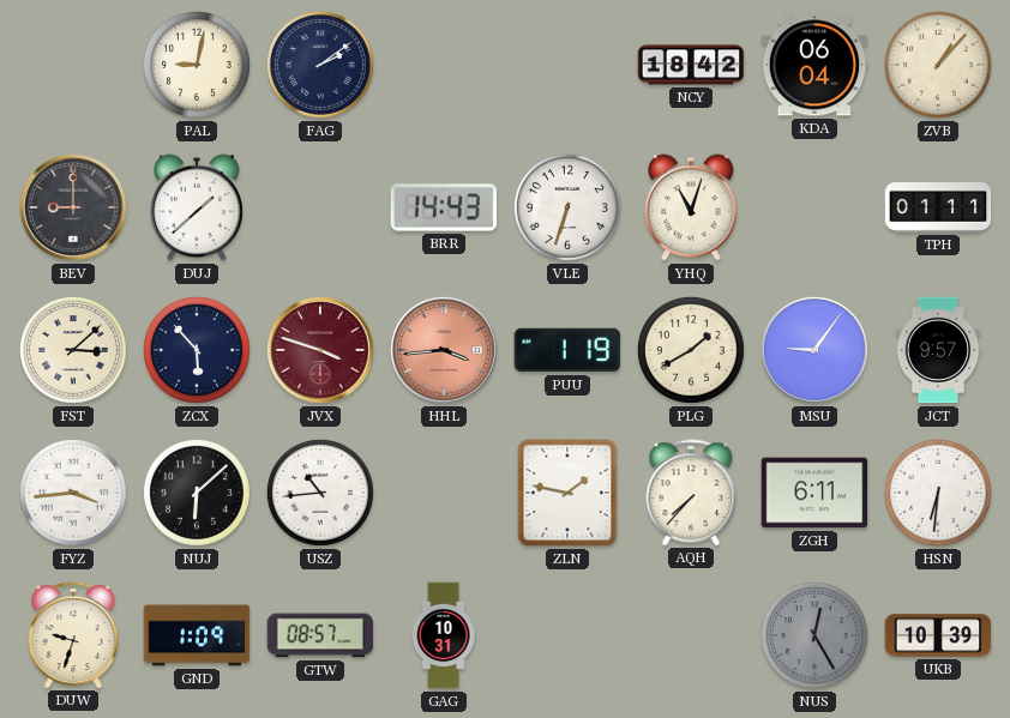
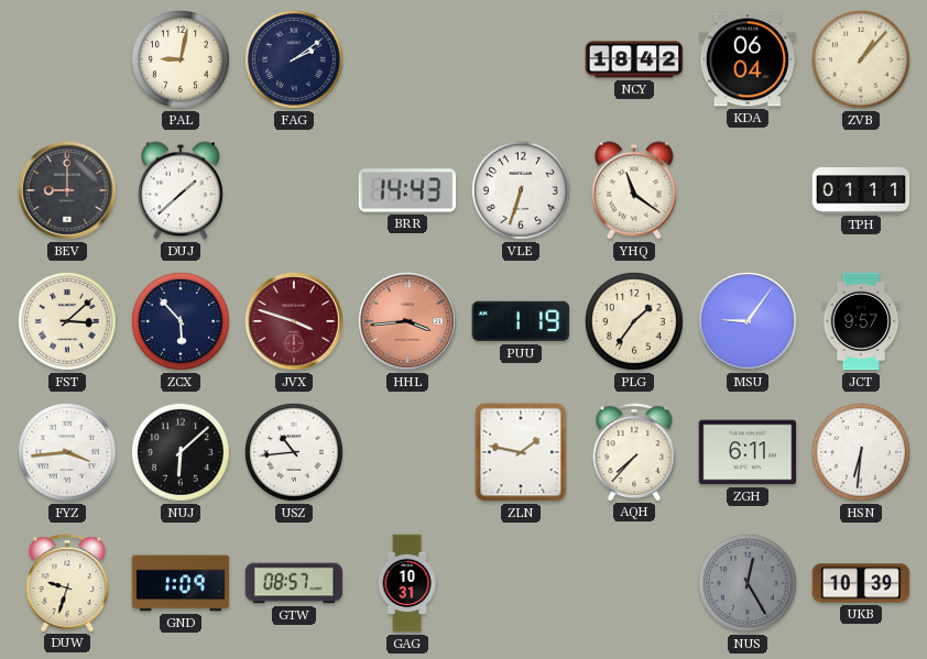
YHQ: 11:03 -> 11:21 (635, 190)
PLG: 1:40 -> 1:36 (634, 321)
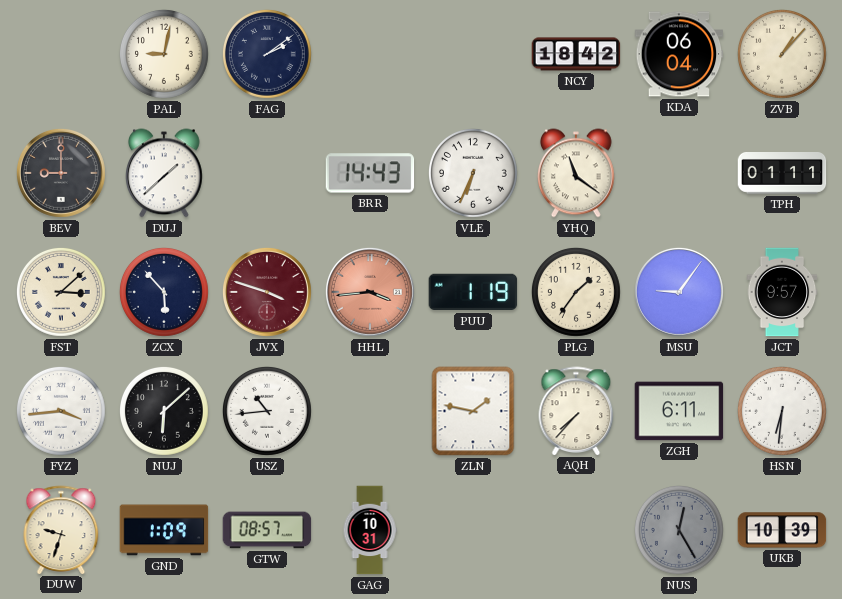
VLE: 6:33 -> 6:34 (473, 173)
